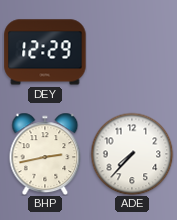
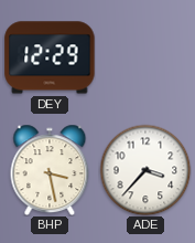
BHP: 2:43 -> 3:28 (50, 170)
ADE: 7:37 -> 3:37 (145, 170)
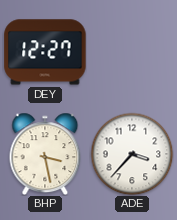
DEY: 12:29 -> 12:27 (45, 52)
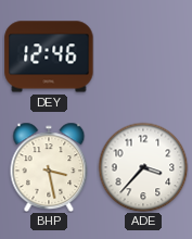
DEY: 12:27 -> 12:46 (49, 56)
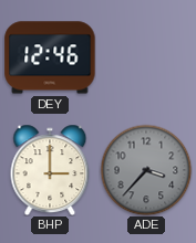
BHP: 3:28 -> 3:00 (50, 170)
ADE dial: white -> grey (146, 170)
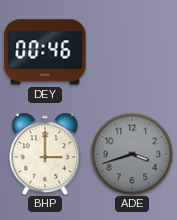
DEY: 12:46 -> 00:46 (45, 52)
ADE: 3:37 -> 3:42 (132, 154)
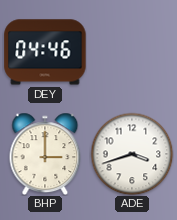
DEY: 00:46 -> 04:46 (45, 52)
ADE dial: grey -> white (132, 154)
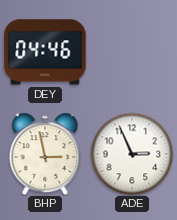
BHP: 3:00 -> 2:58 (45, 154)
ADE: 3:42 -> 2:56 (132, 154)
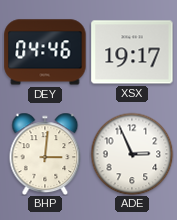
XSX: none -> 19:17 (132, 52)
BHP: 2:58 -> 3:01 (45, 154)
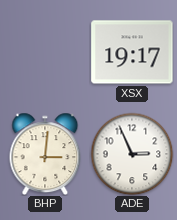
DEY: 04:46 -> none (45, 52)
